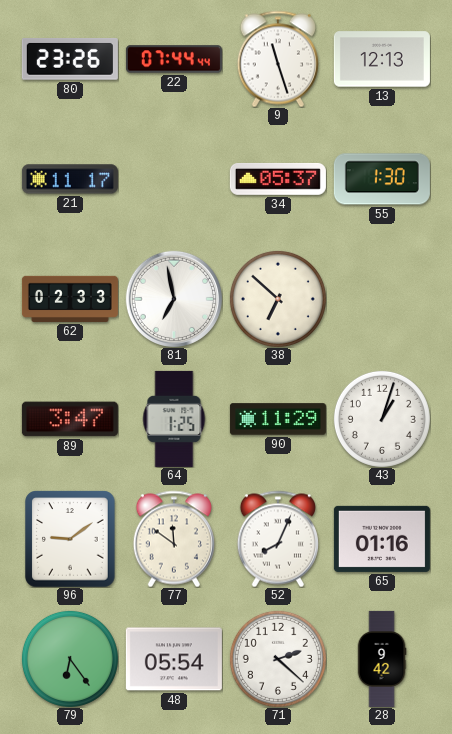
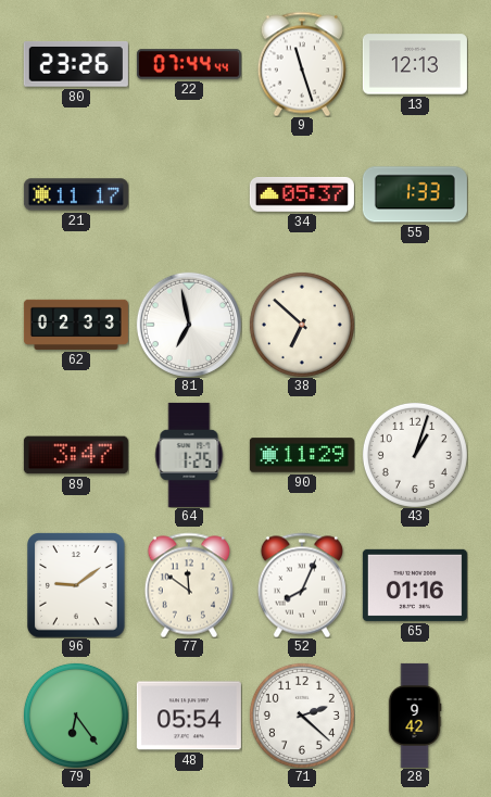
55: 1:30 -> 1:33 (415, 194)
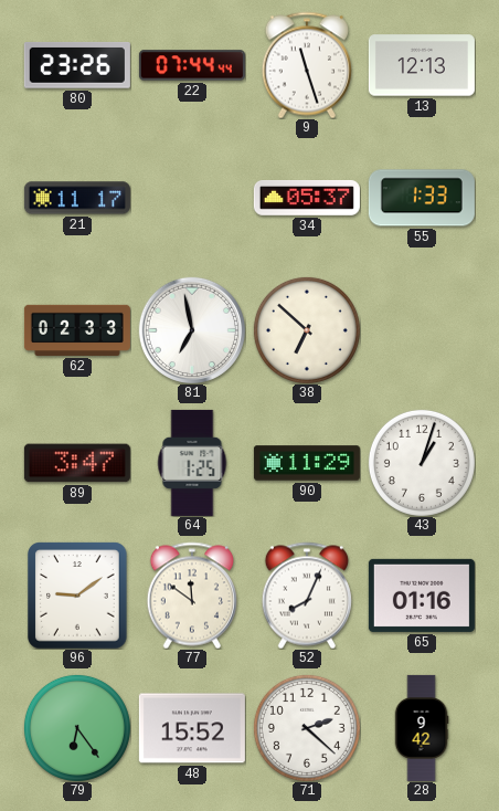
48: 05:54 -> 15:52 (192, 728)
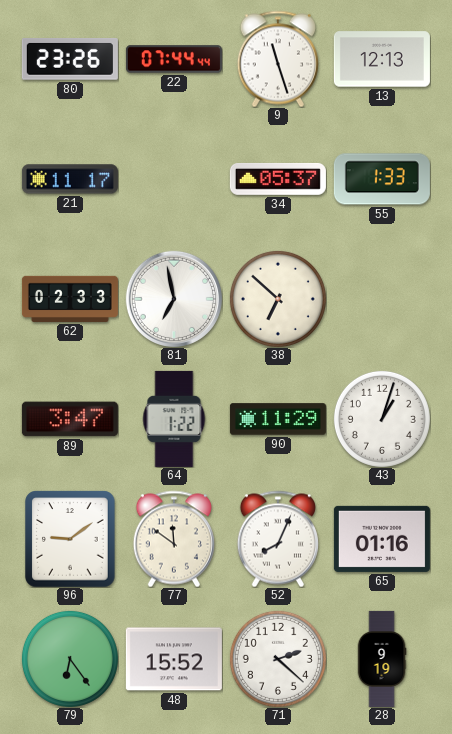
64: 1:25 -> 1:22 (174, 419)
28: 9:42 -> 9:19 (382, 659)
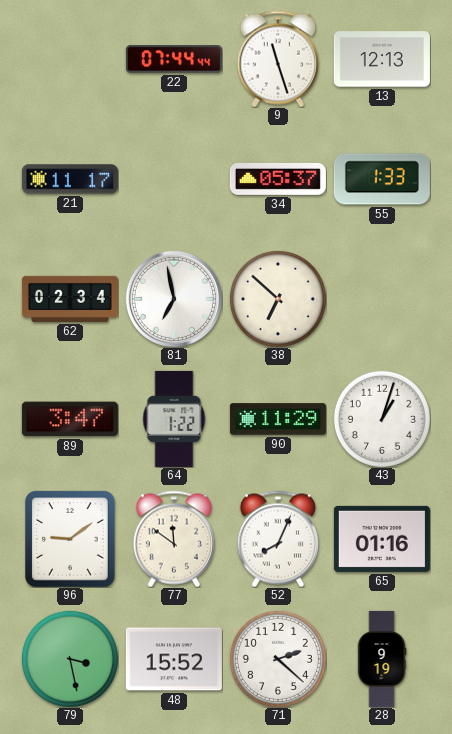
80: 23:26 -> none (70, 60)
62: 02:33 -> 02:34 (70, 299)
79: 6:24 -> 3:28 (70, 659)
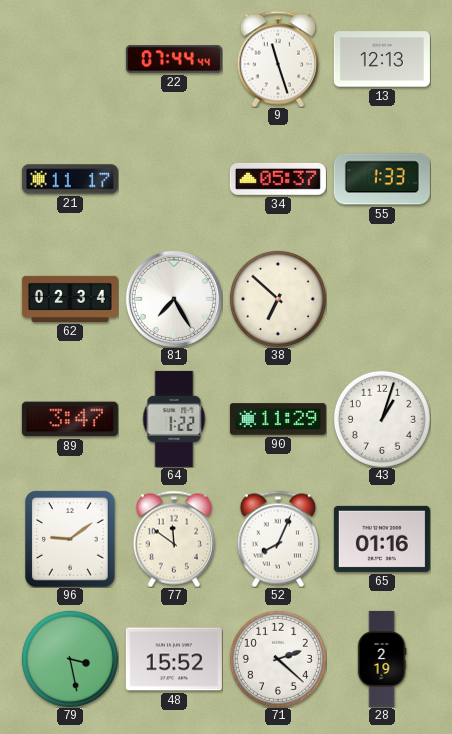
81: 6:58 -> 7:25 (174, 299)
28: 9:19 -> 2:19 (382, 659)
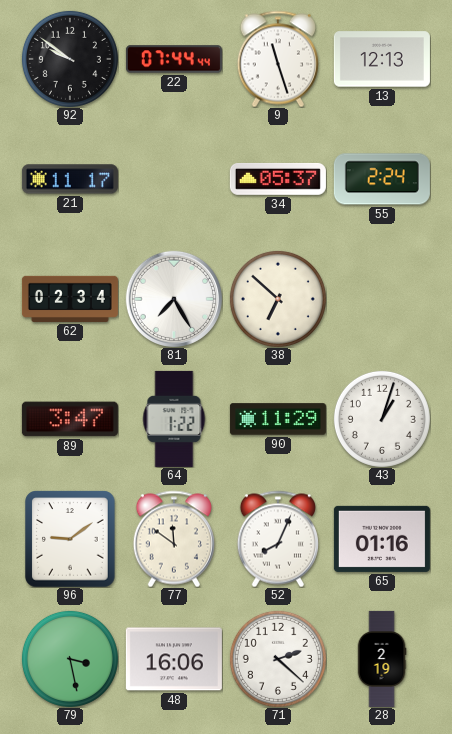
92: none -> 9:51 (70, 59)
55: 1:33 -> 2:24 (382, 179)
48: 15:52 -> 16:06 (174, 659)
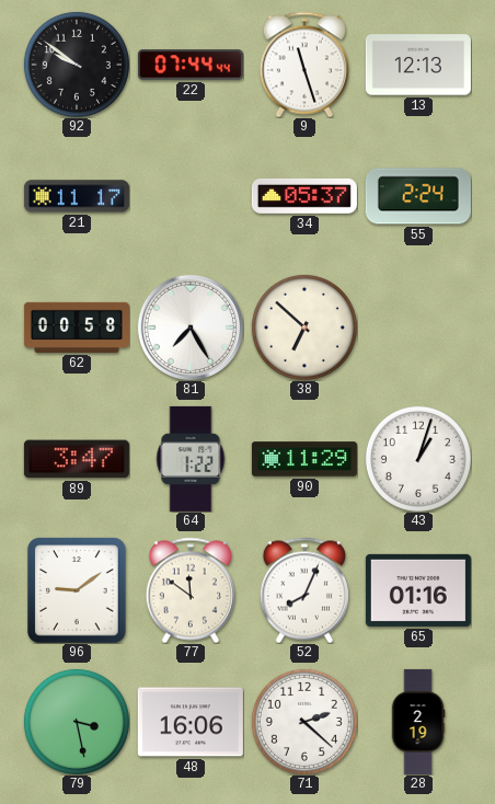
62: 02:34 -> 00:58 (77, 328)
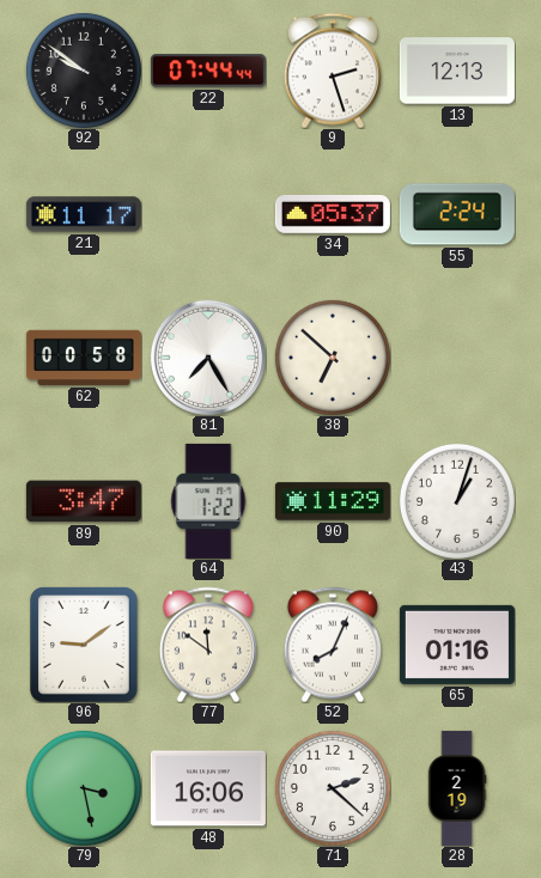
9: 11:27 -> 2:27 (333, 71)
